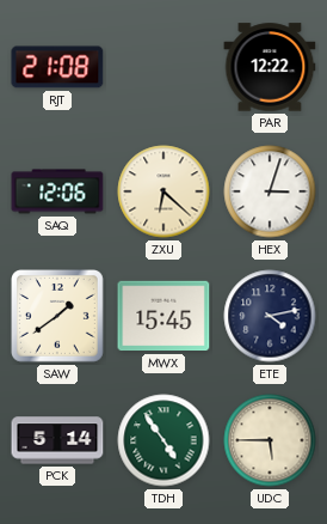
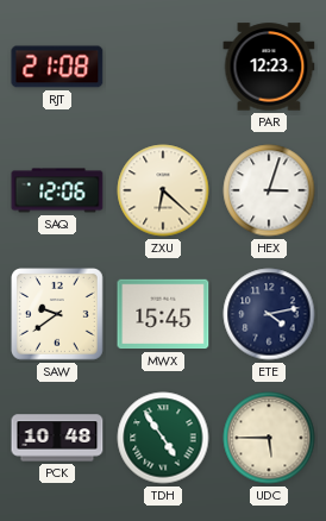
PAR: 12:22 -> 12:23 (269, 67)
SAW: 1:39 -> 9:39 (58, 315)
PCK: 5:14 -> 10:48 (57, 438)
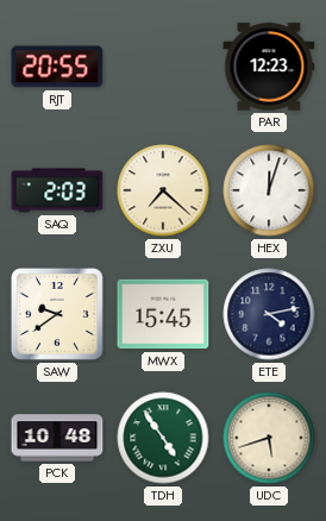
RJT: 21:08 -> 20:55 (57, 67)
SAQ: 12:06 -> 2:03 (57, 190)
ZXU: 6:22 -> 7:22 (163, 190)
HEX: 3:03 -> 12:03 (269, 190)
UDC: 5:45 -> 5:42 (269, 438)
